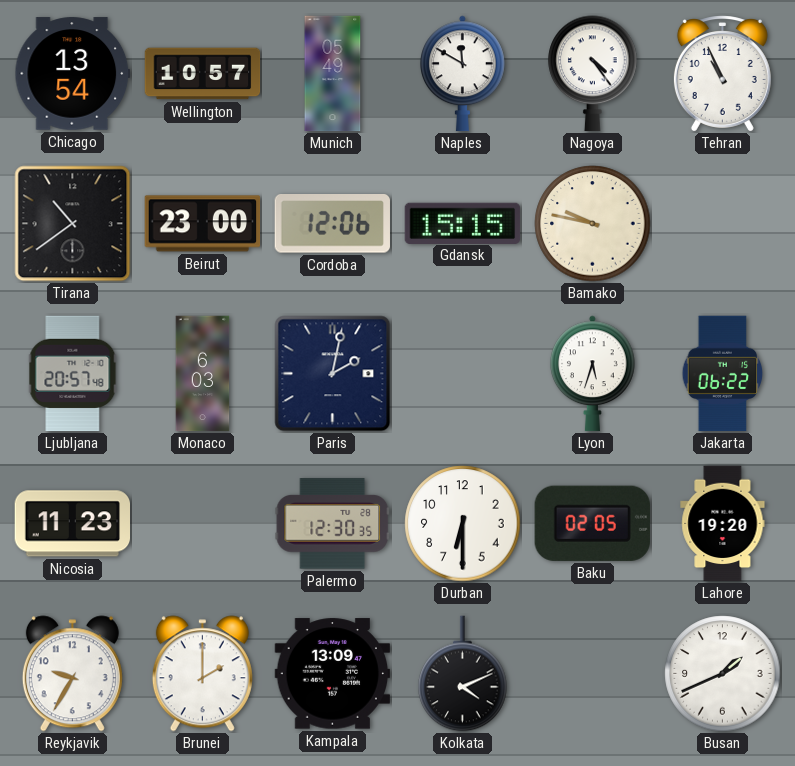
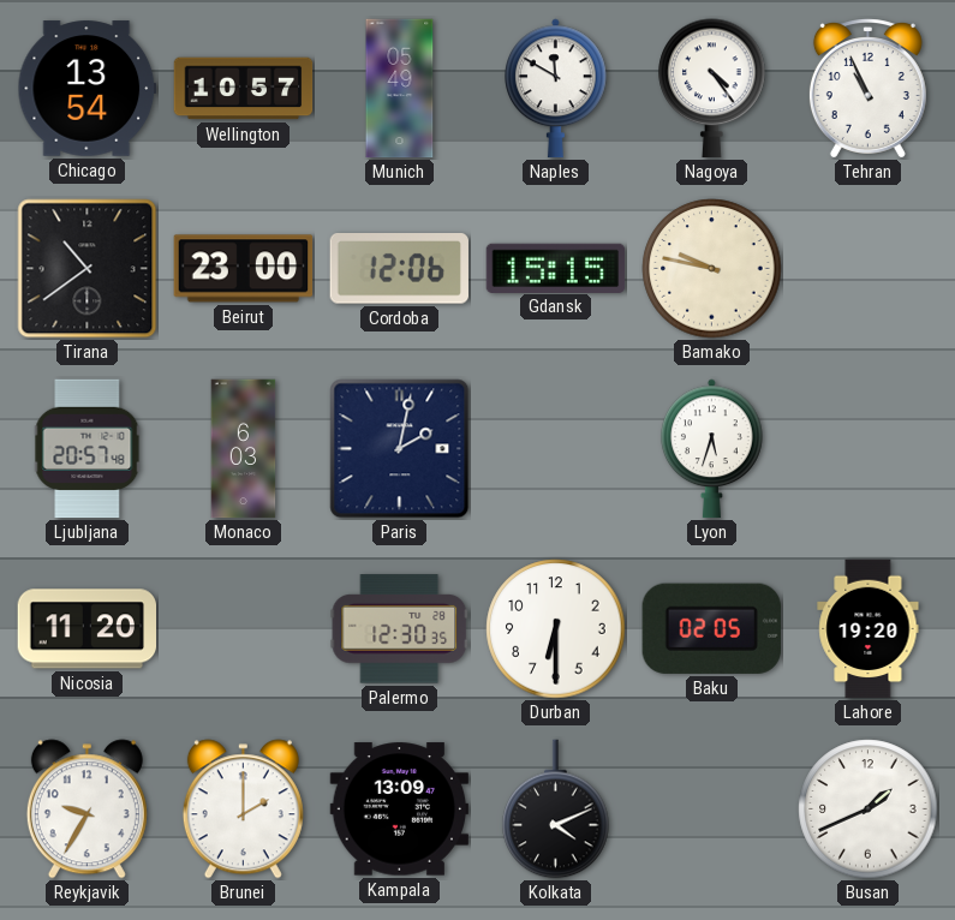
Jakarta: 06:22 -> none (723, 374)
Nicosia: 11:23 -> 11:20 (88, 629)
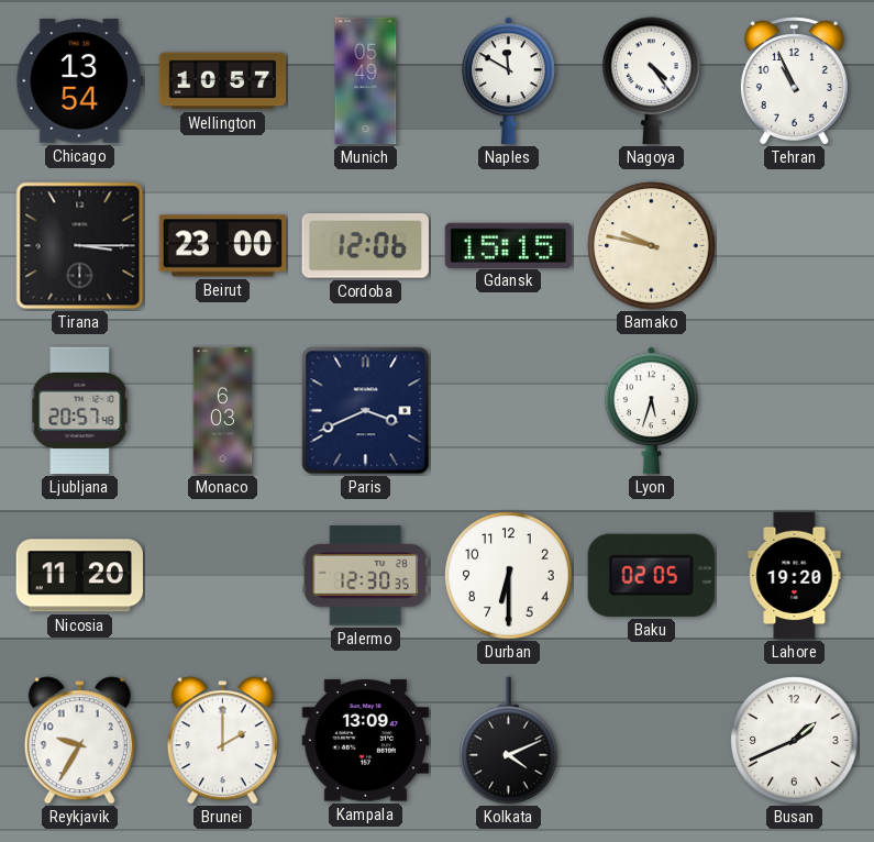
Tirana: 10:39 -> 3:15 (80, 246)
Paris: 2:02 -> 3:41 (366, 411)
